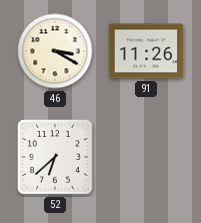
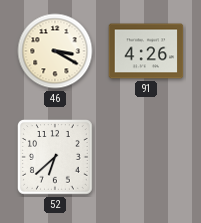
91: 11:26 -> 4:26 (146, 51)
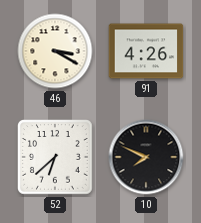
10: none -> 7:49 (146, 157)
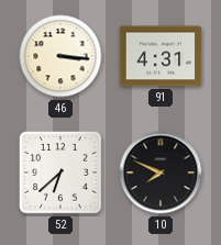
46: 3:20 -> 3:16 (60, 56)
91: 4:26 -> 4:31 (161, 56)
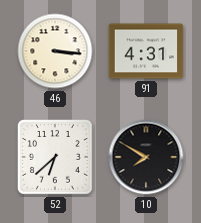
10: 7:49 -> 7:50 (146, 157)
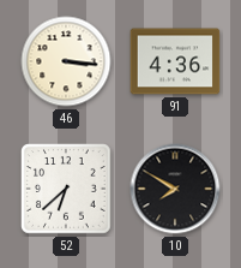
91: 4:31 -> 4:36 (175, 61)
